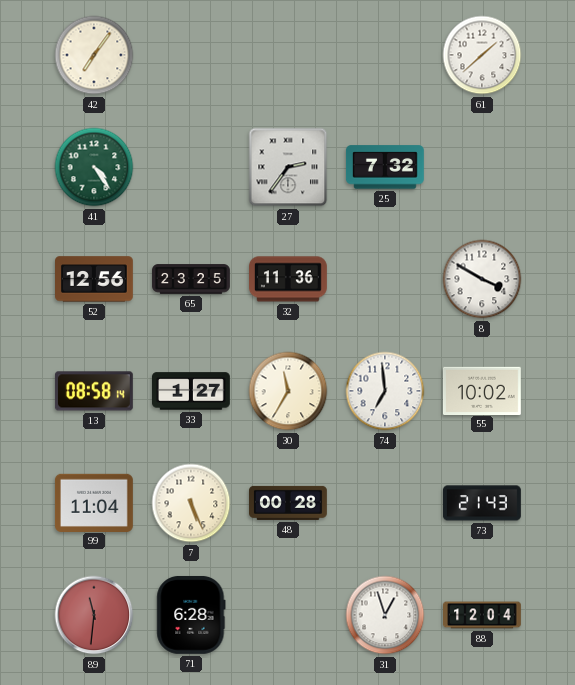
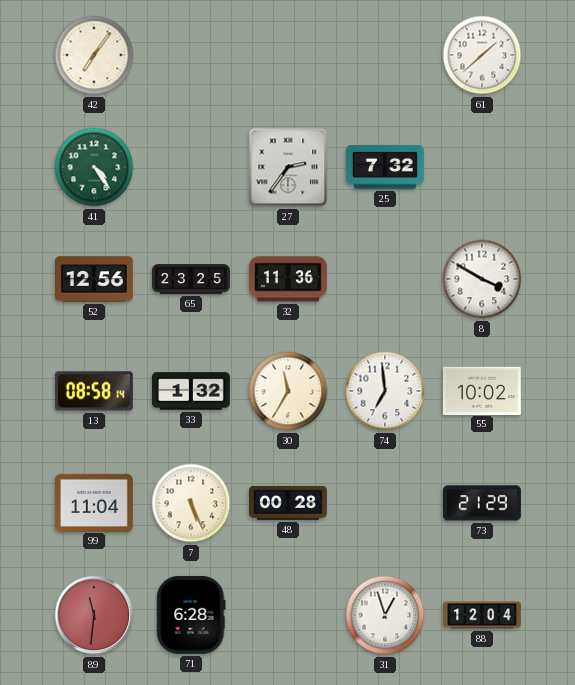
33: 1:27 -> 1:32 (192, 391)
73: 21:43 -> 21:29 (482, 503)
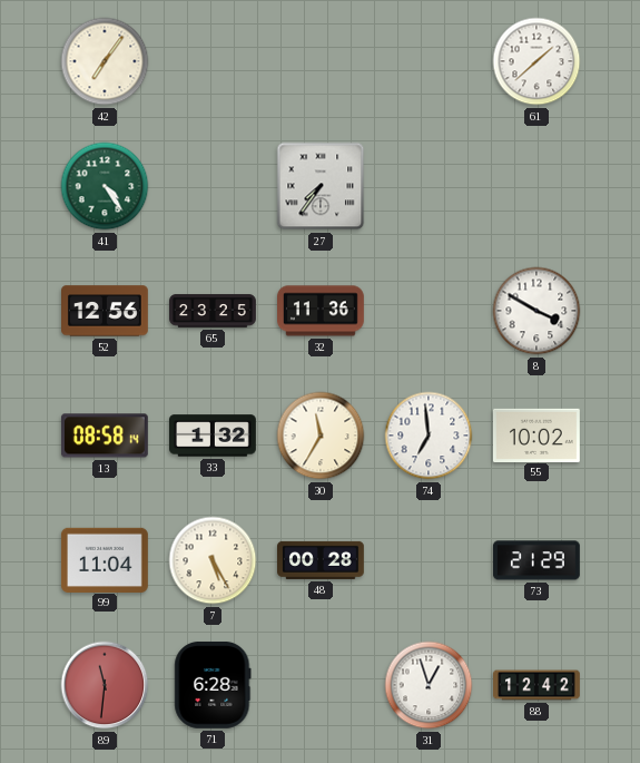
27: 2:36 -> 7:36 (321, 186)
25: 7:32 -> none (385, 167)
7: 5:26 -> 5:25 (213, 560)
88: 12:04 -> 12:42 (536, 685)
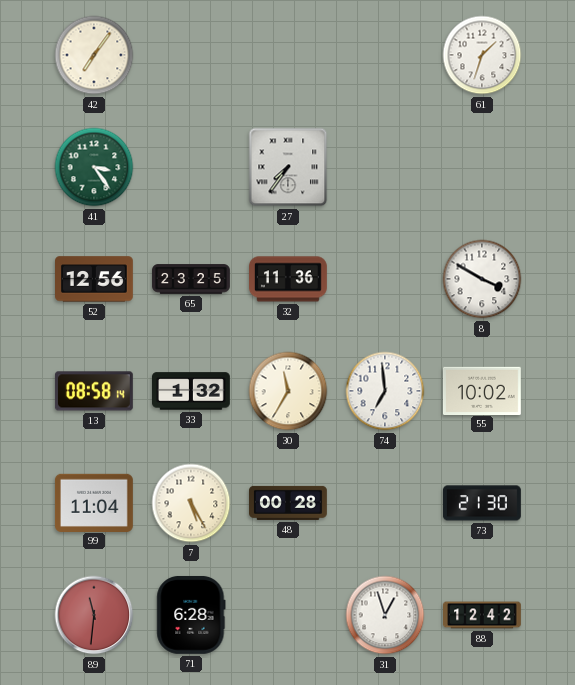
61: 1:38 -> 1:33 (482, 55)
41: 4:24 -> 3:24 (94, 167)
73: 21:29 -> 21:30 (482, 503)
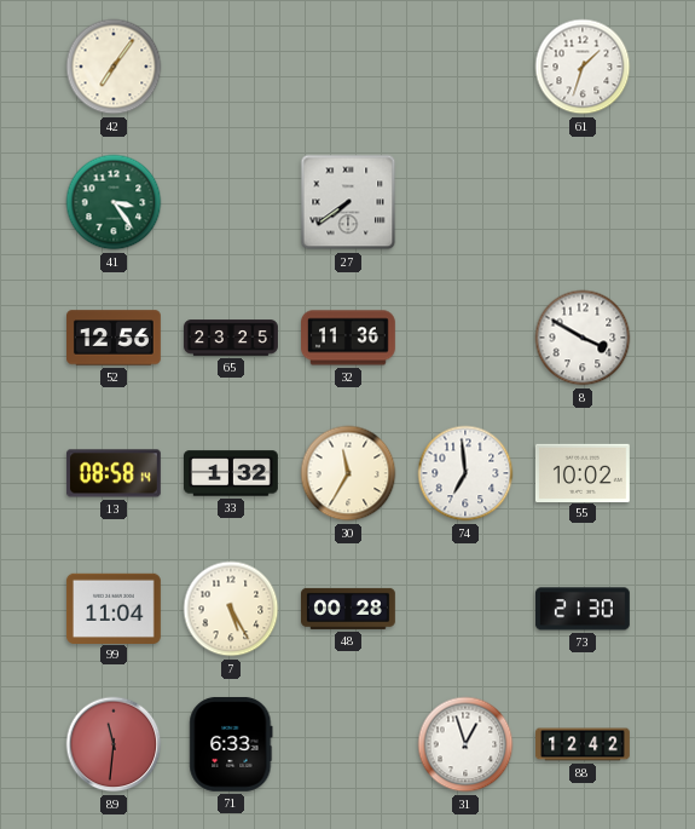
27: 7:36 -> 7:39 (348, 202)
71: 6:28 -> 6:33 (231, 744)
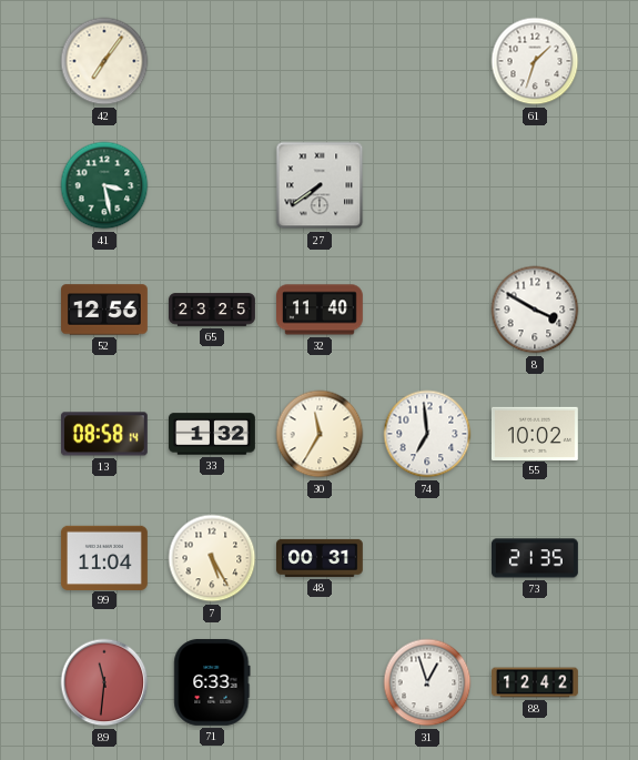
41: 3:24 -> 3:28 (104, 185)
32: 11:36 -> 11:40 (321, 310)
48: 00:28 -> 00:31 (321, 558)
73: 21:30 -> 21:35 (535, 558)
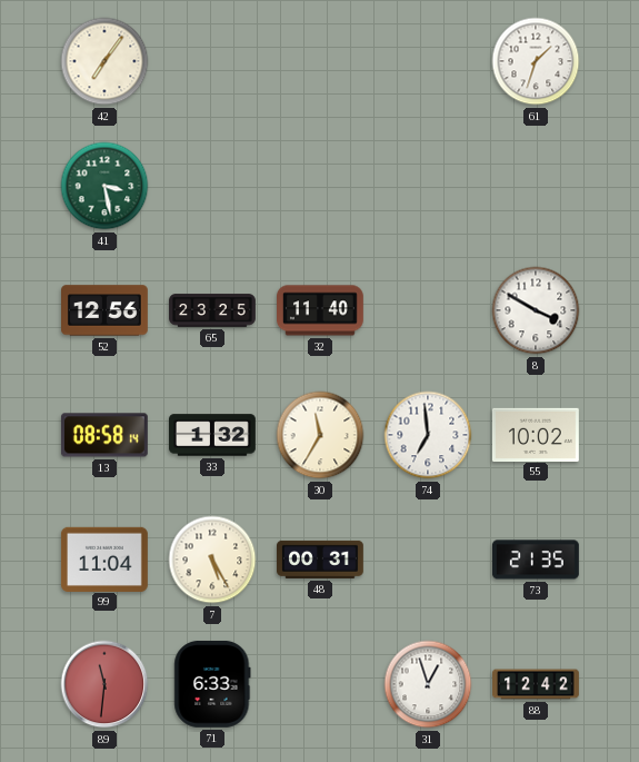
27: 7:39 -> none (320, 185)
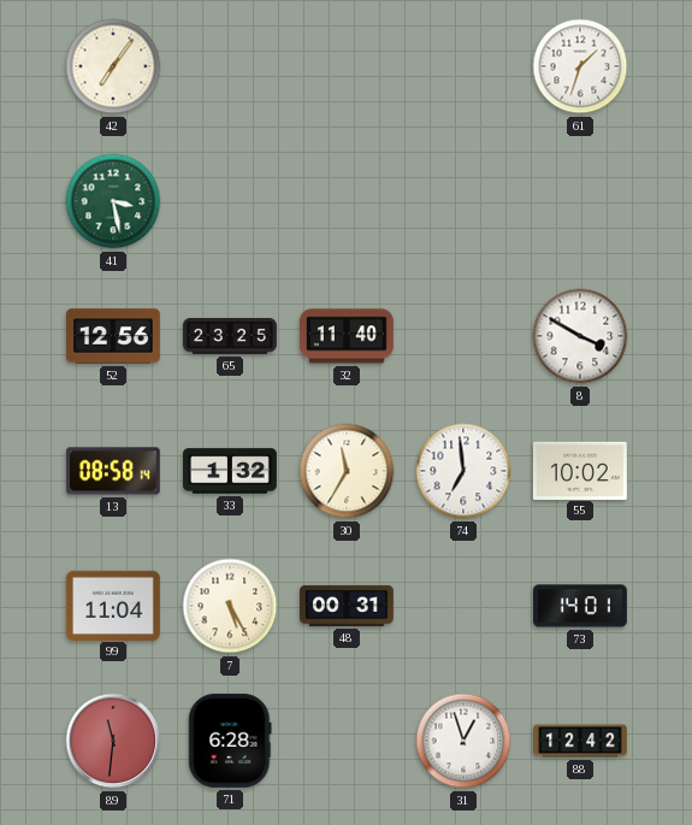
73: 21:35 -> 14:01 (580, 606)
71: 6:33 -> 6:28 (230, 741)
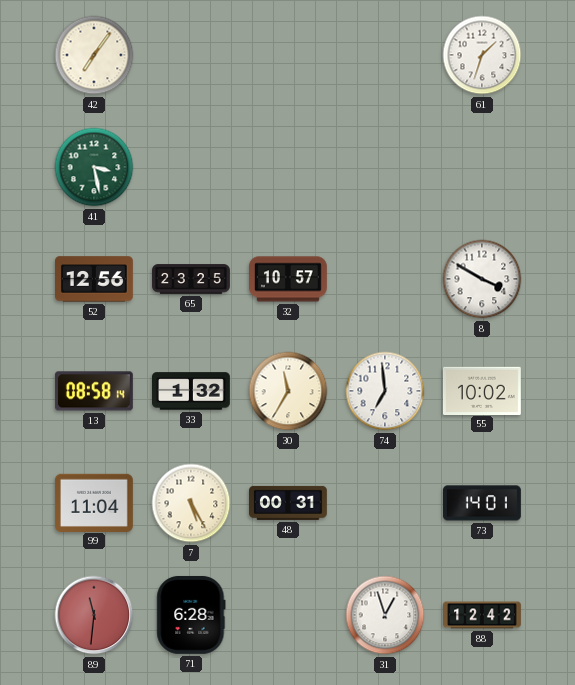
32: 11:40 -> 10:57 (289, 279)
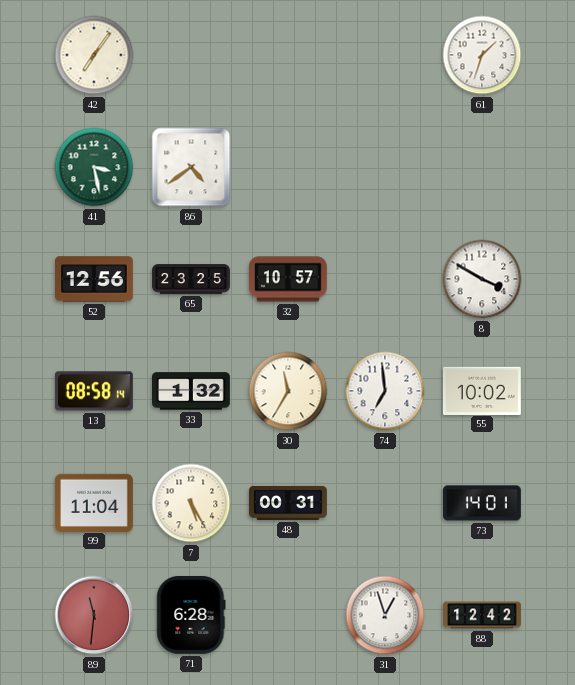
86: none -> 4:39 (191, 167)
